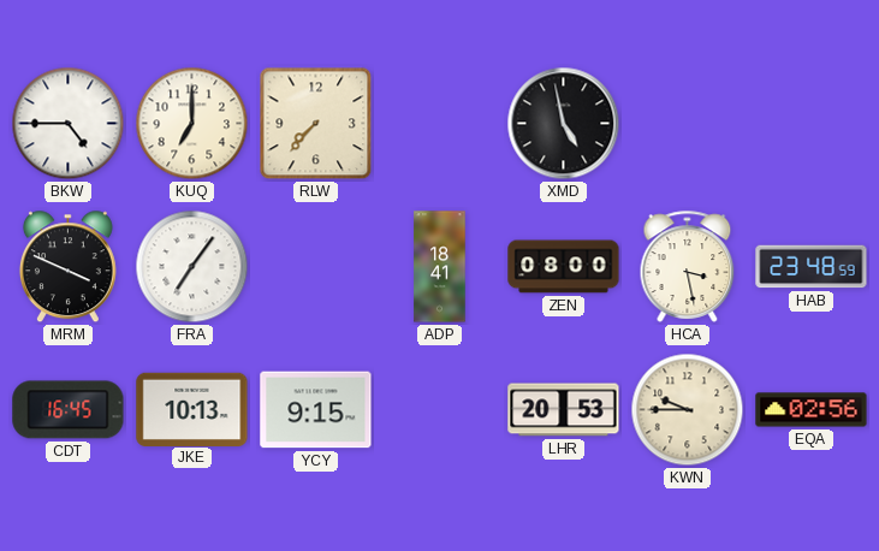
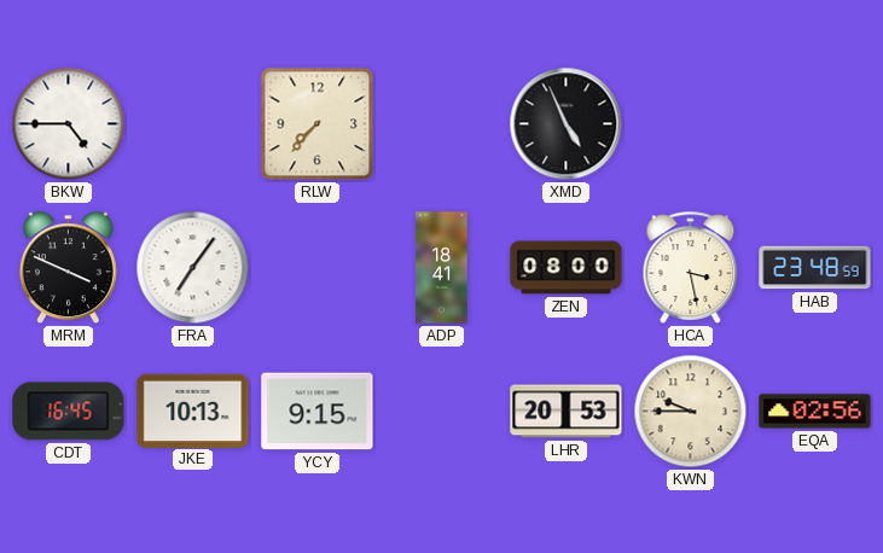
KUQ: 7:00 -> none (192, 124)
XMD: 4:58 -> 4:56 (567, 124)
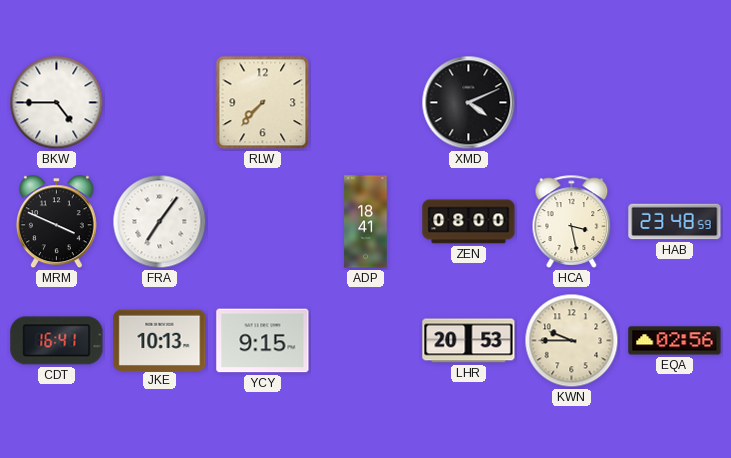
XMD: 4:56 -> 4:11 (469, 103)
CDT: 16:45 -> 16:41 (57, 341)
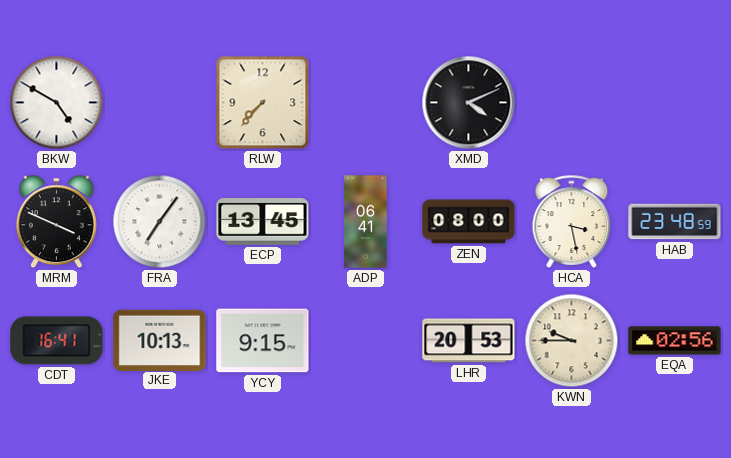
BKW: 4:45 -> 4:50 (57, 103)
ECP: none -> 13:45 (263, 222)
ADP: 18:41 -> 06:41 (366, 222)
